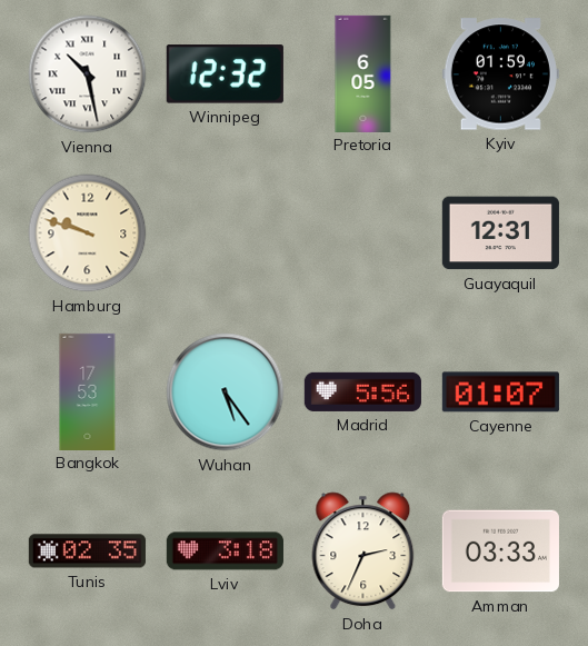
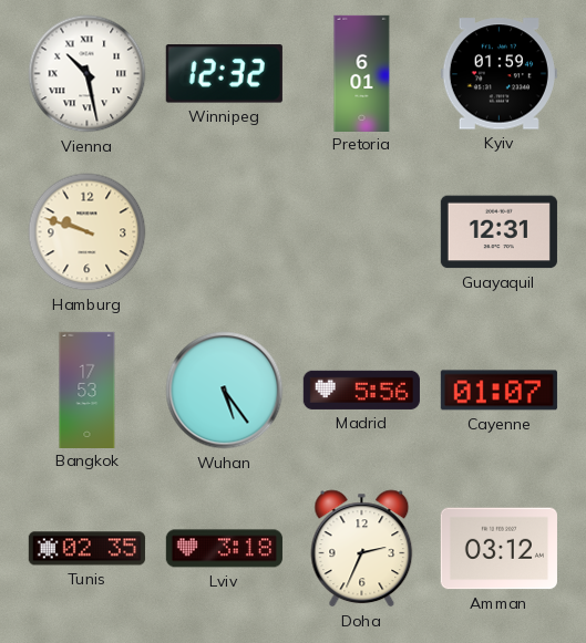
Pretoria: 6:05 -> 6:01 (362, 73)
Amman: 03:33 -> 03:12 (498, 549)
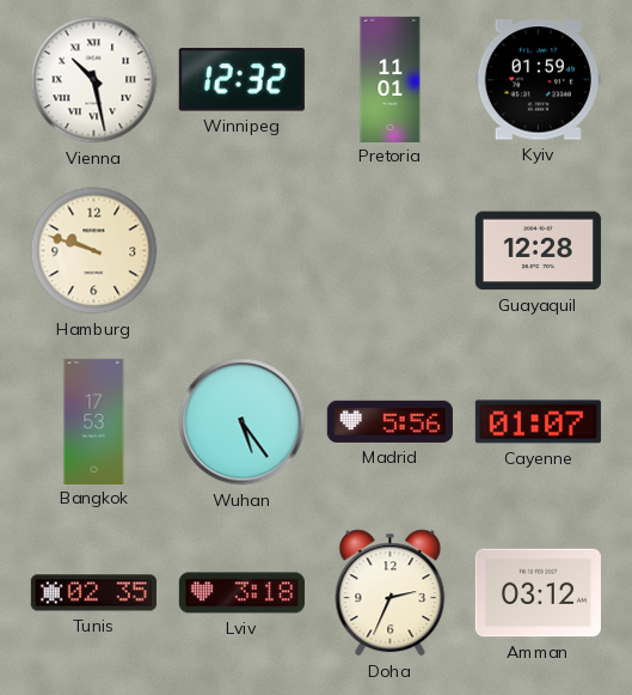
Pretoria: 6:01 -> 11:01 (391, 79)
Guayaquil: 12:31 -> 12:28 (538, 251)
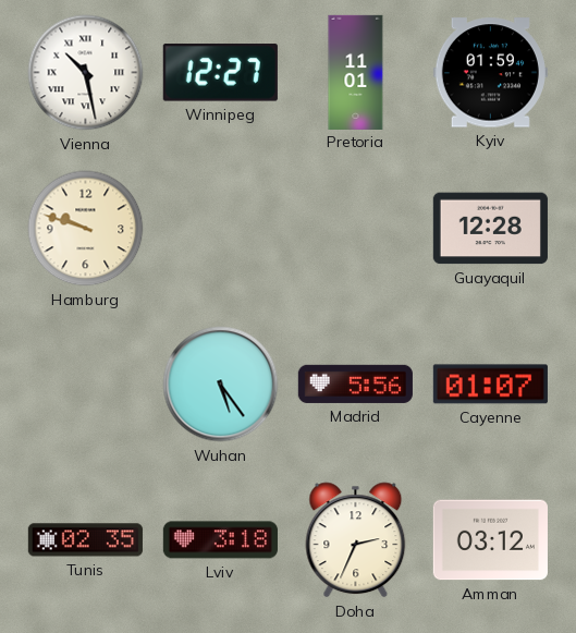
Winnipeg: 12:32 -> 12:27 (220, 73)
Bangkok: 17:53 -> none (94, 421)
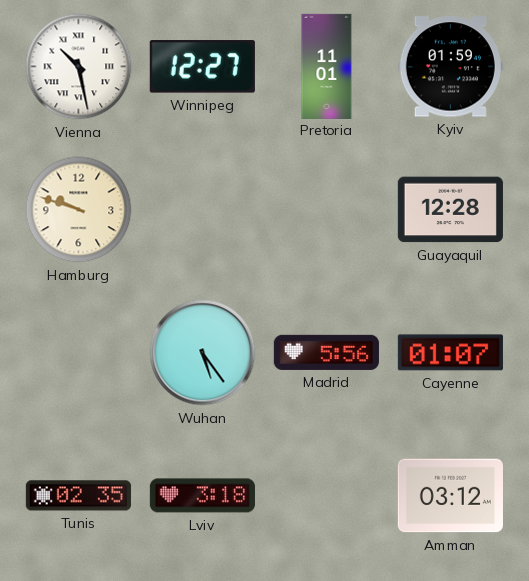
Doha: 2:34 -> none (356, 540)
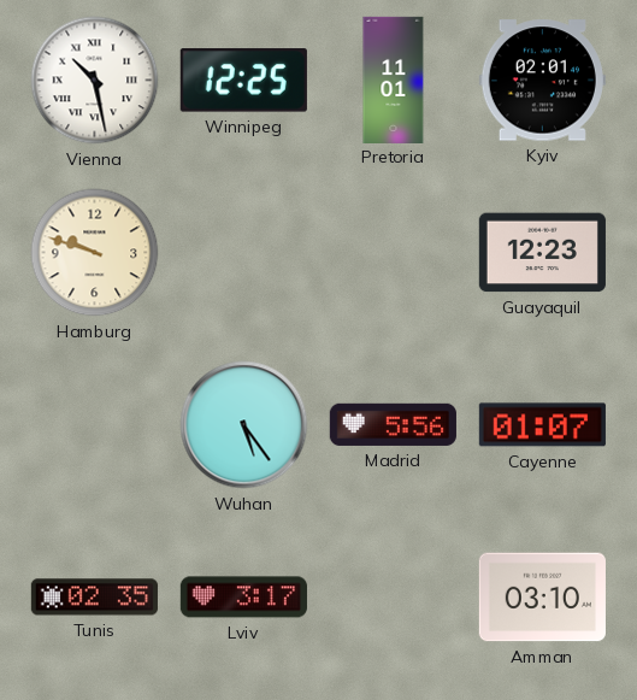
Winnipeg: 12:27 -> 12:25 (243, 81)
Kyiv: 01:59 -> 02:01 (542, 81)
Guayaquil: 12:28 -> 12:23 (542, 253)
Lviv: 3:18 -> 3:17 (243, 598)
Amman: 03:12 -> 03:10 (542, 598)
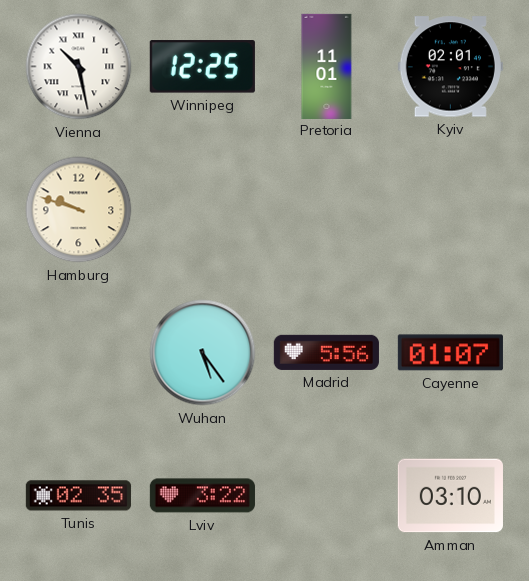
Guayaquil: 12:23 -> none (542, 253)
Lviv: 3:17 -> 3:22 (202, 496)
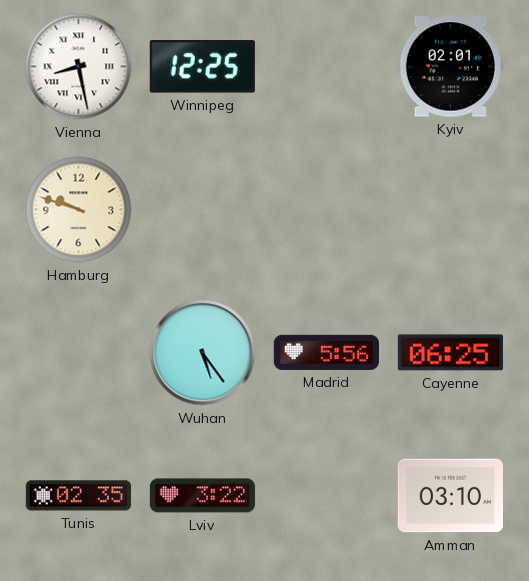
Vienna: 10:28 -> 8:28 (79, 67)
Pretoria: 11:01 -> none (327, 66)
Cayenne: 01:07 -> 06:25 (450, 353)
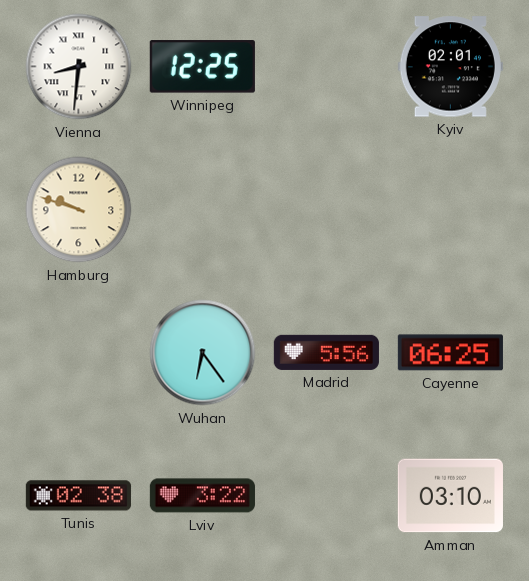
Vienna: 8:28 -> 8:31 (79, 67)
Wuhan: 5:24 -> 6:24 (203, 353)
Tunis: 02:35 -> 02:38 (78, 496)
